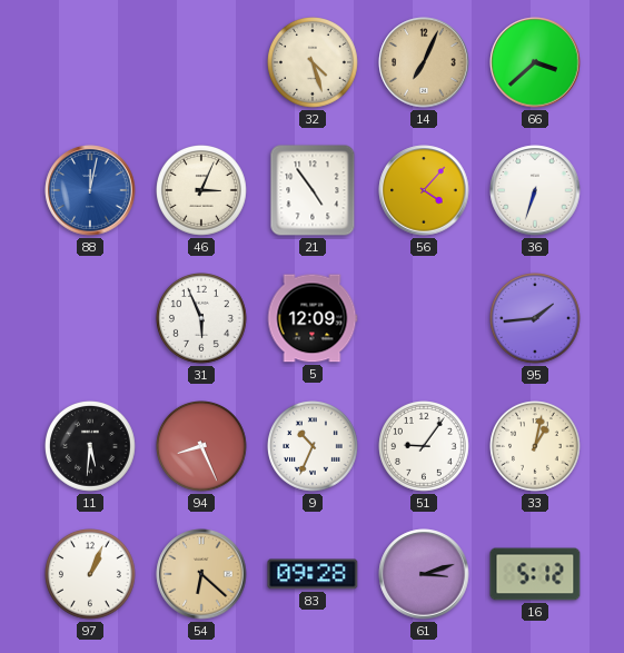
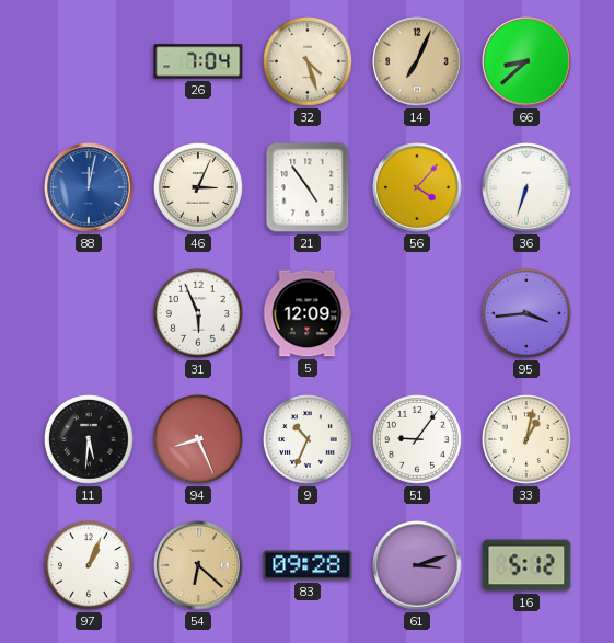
26: none -> 7:04 (198, 61)
66: 3:38 -> 8:38 (526, 61)
95: 1:44 -> 3:44 (528, 314)
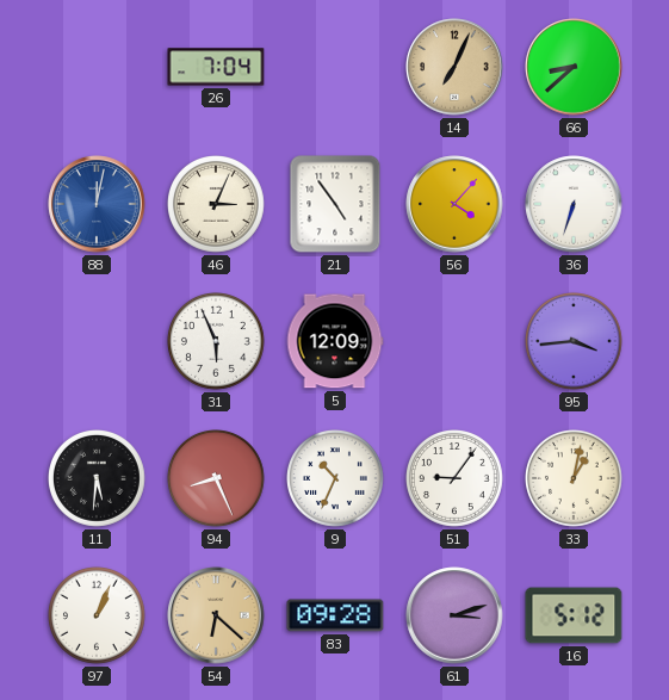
32: 4:27 -> none (309, 62)
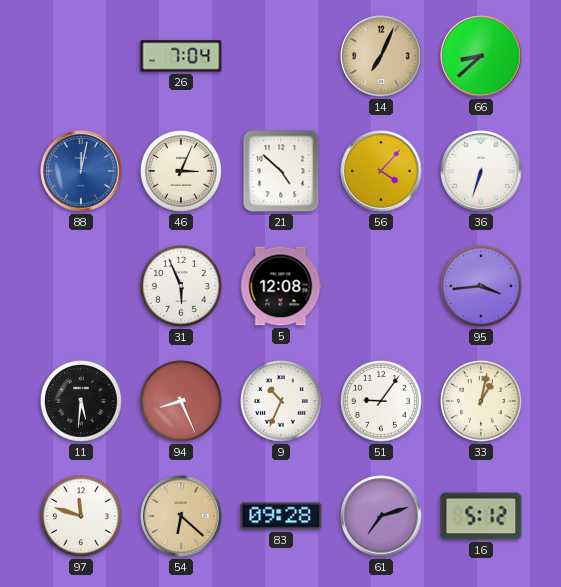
21: 4:54 -> 4:52 (281, 171)
5: 12:09 -> 12:08 (281, 286)
97: 1:04 -> 11:48 (82, 517)
61: 3:12 -> 7:12 (381, 516)
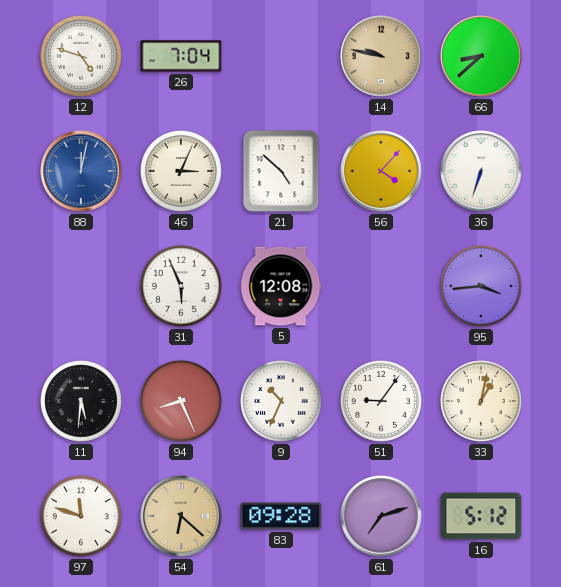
12: none -> 4:48 (82, 57)
14: 7:04 -> 9:47 (381, 56)
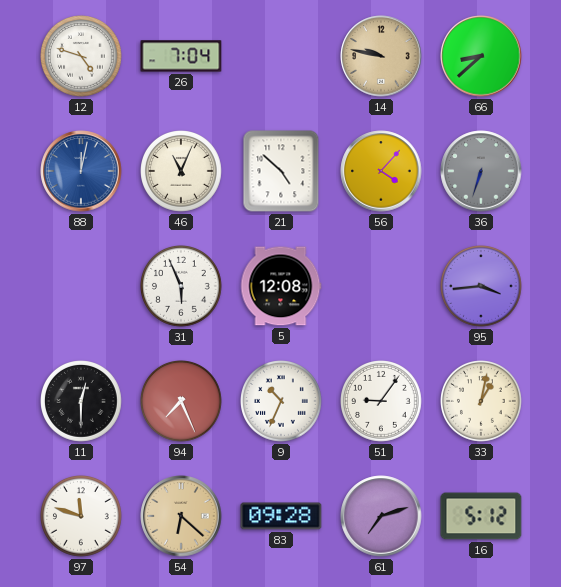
46: 3:04 -> 11:04 (182, 172)
36 dial: white -> grey (481, 171)
11: 5:31 -> 12:30 (82, 402)
94: 8:26 -> 7:26 (182, 402)
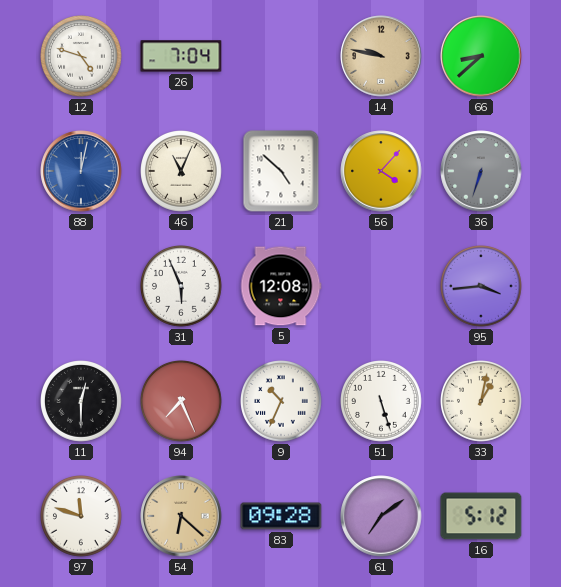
51: 9:06 -> 5:27 (382, 402)
61: 7:12 -> 7:09 (381, 516)
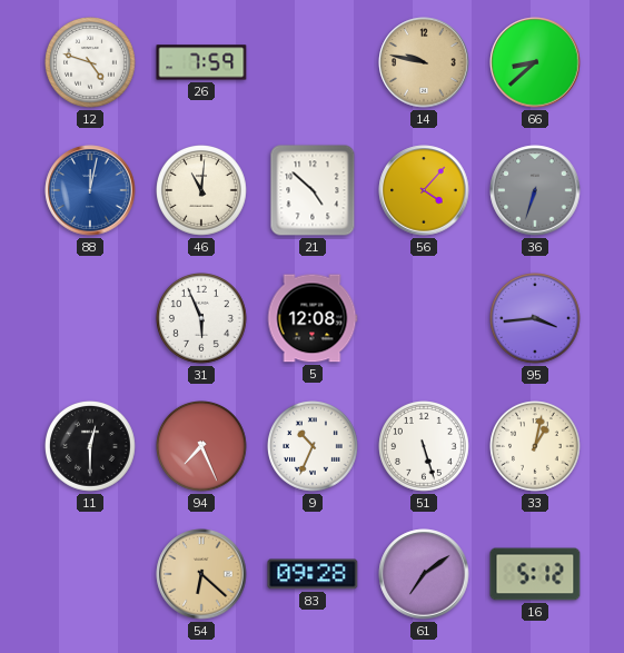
26: 7:04 -> 7:59 (201, 62)
46: 11:04 -> 11:01 (202, 191)
97: 11:48 -> none (82, 517)
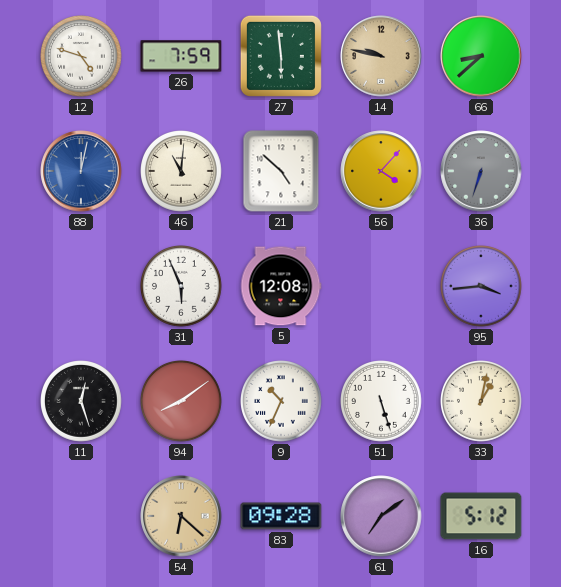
27: none -> 5:59 (281, 56)
11: 12:30 -> 12:27 (82, 402)
94: 7:26 -> 8:09 (182, 402)
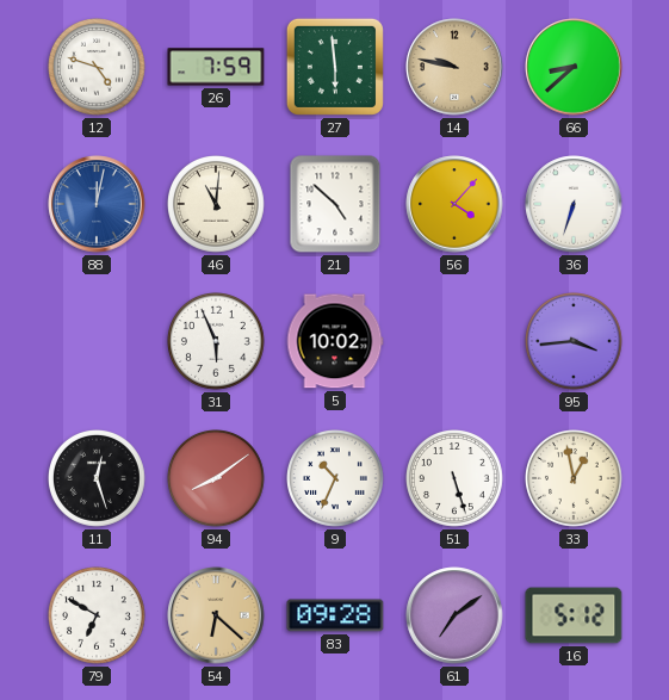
36 dial: grey -> white (574, 204)
5: 12:08 -> 10:02 (335, 341)
33: 1:02 -> 12:58 (575, 479)
79: none -> 6:50 (98, 617)
